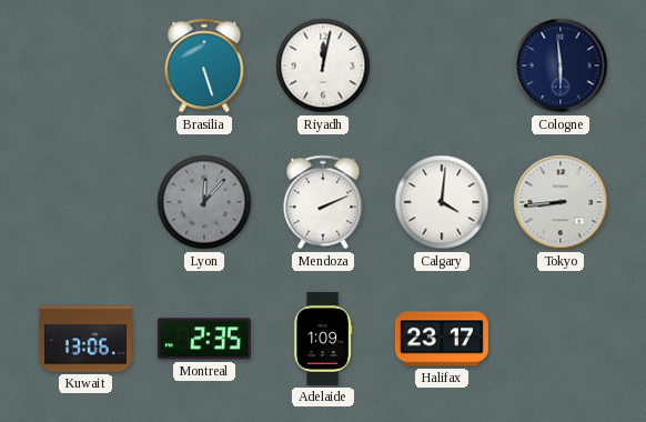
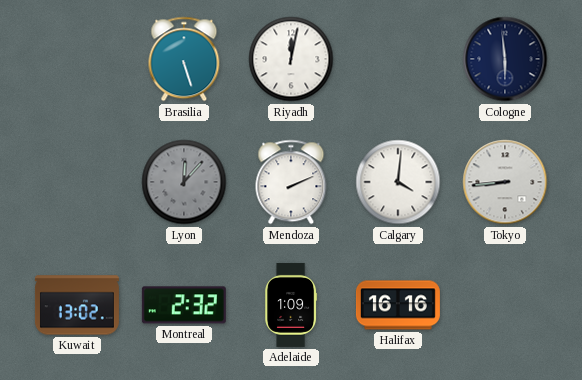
Kuwait: 13:06 -> 13:02 (77, 305)
Montreal: 2:35 -> 2:32 (184, 305)
Halifax: 23:17 -> 16:16 (398, 305)
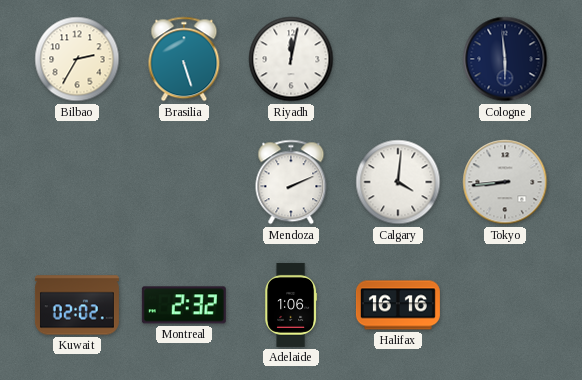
Bilbao: none -> 2:35 (77, 59)
Lyon: 12:07 -> none (184, 182)
Kuwait: 13:02 -> 02:02 (77, 305)
Adelaide: 1:09 -> 1:06 (291, 305)
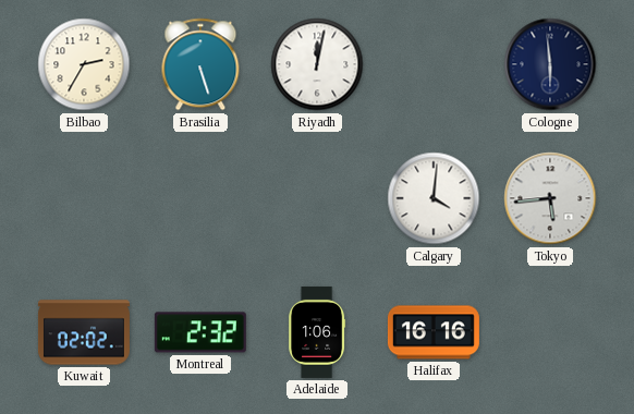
Mendoza: 2:11 -> none (291, 182)
Tokyo: 8:44 -> 5:44 (550, 198)
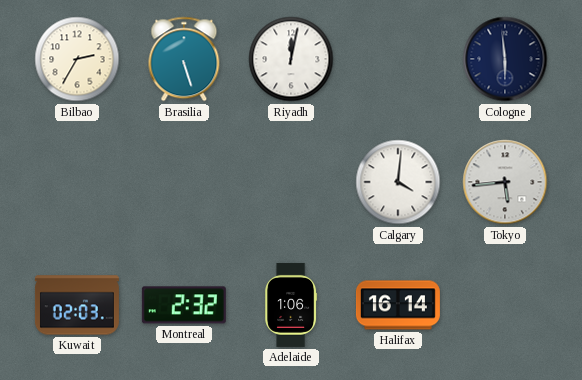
Kuwait: 02:02 -> 02:03 (77, 305)
Halifax: 16:16 -> 16:14 (398, 305)
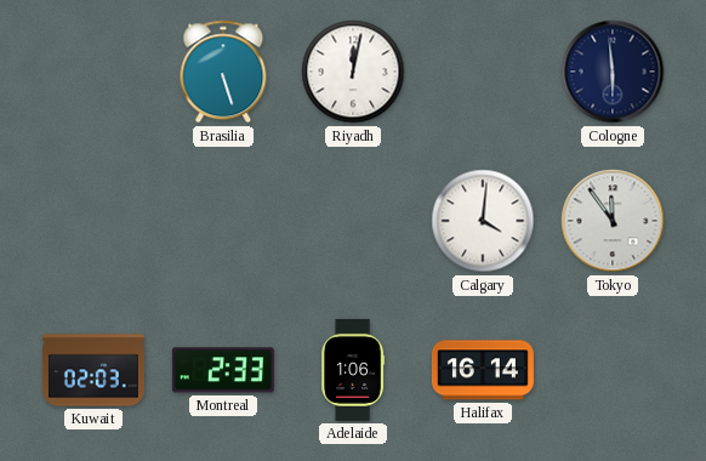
Bilbao: 2:35 -> none (77, 59)
Tokyo: 5:44 -> 11:54 (613, 221)
Montreal: 2:32 -> 2:33 (223, 370)
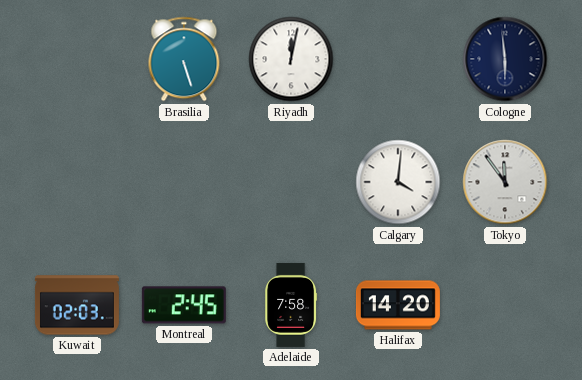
Montreal: 2:33 -> 2:45 (184, 305)
Adelaide: 1:06 -> 7:58 (291, 305)
Halifax: 16:14 -> 14:20 (398, 305)
